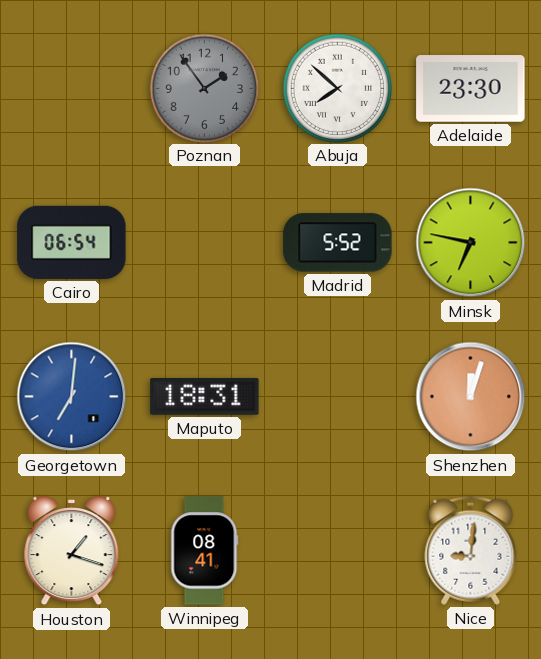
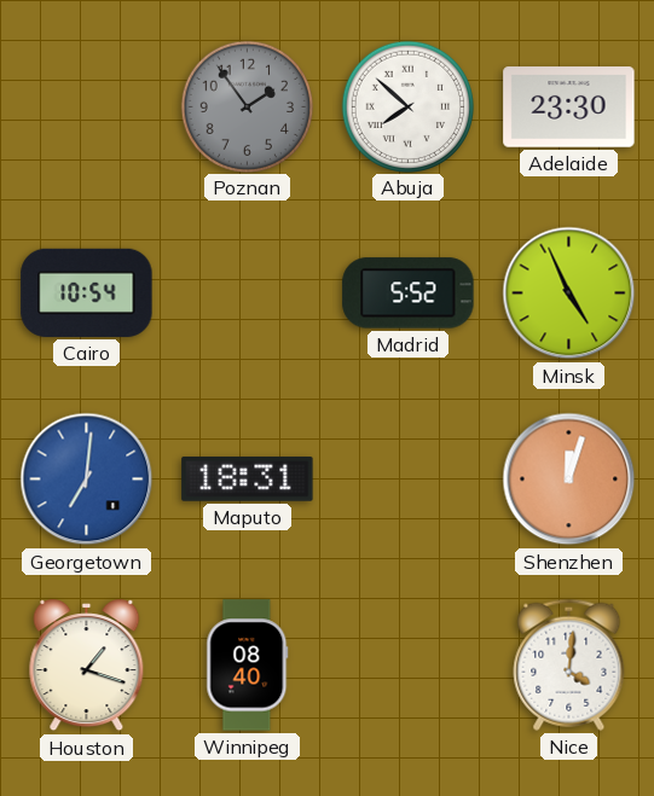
Cairo: 06:54 -> 10:54 (87, 292)
Minsk: 6:47 -> 4:56 (569, 294)
Winnipeg: 08:41 -> 08:40 (248, 666)
Nice: 9:01 -> 4:01 (569, 664)
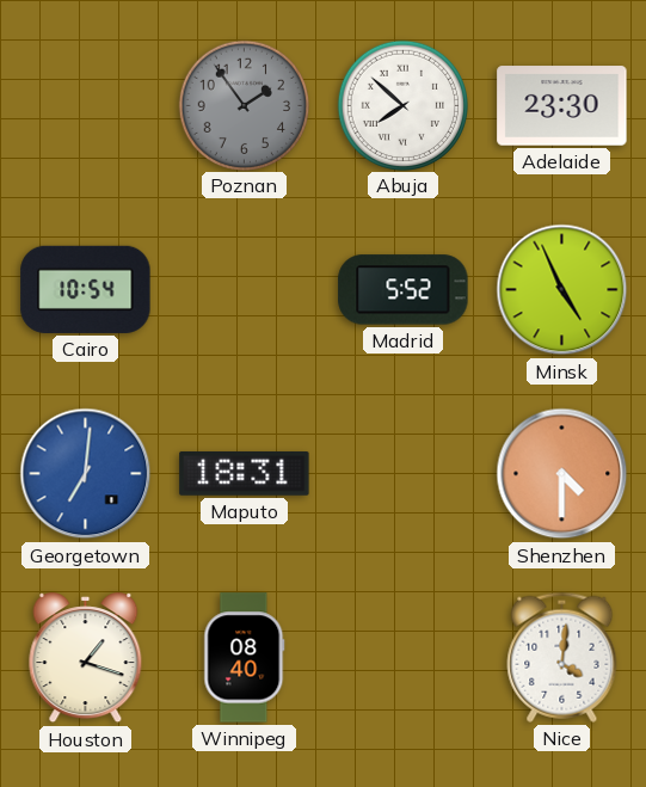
Shenzhen: 12:03 -> 4:30 (562, 474)
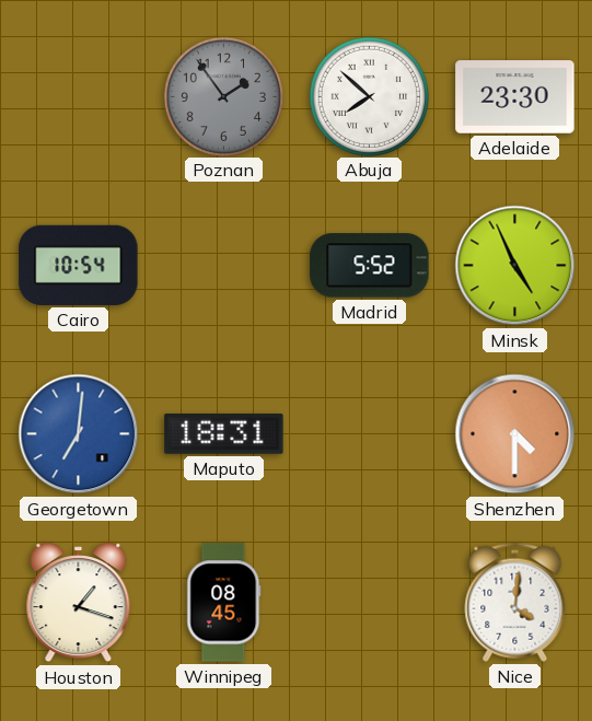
Winnipeg: 08:40 -> 08:45 (224, 603)
